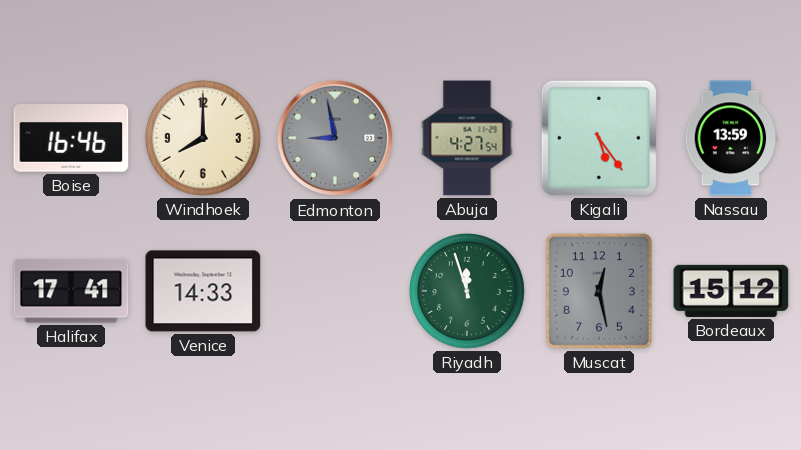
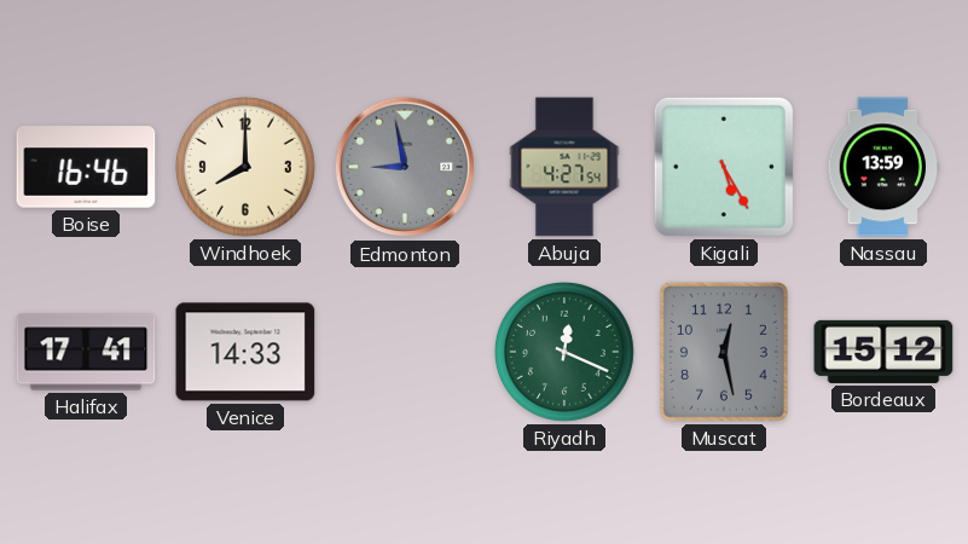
Kigali: 5:24 -> 5:25 (724, 167)
Riyadh: 11:57 -> 12:19 (566, 353)
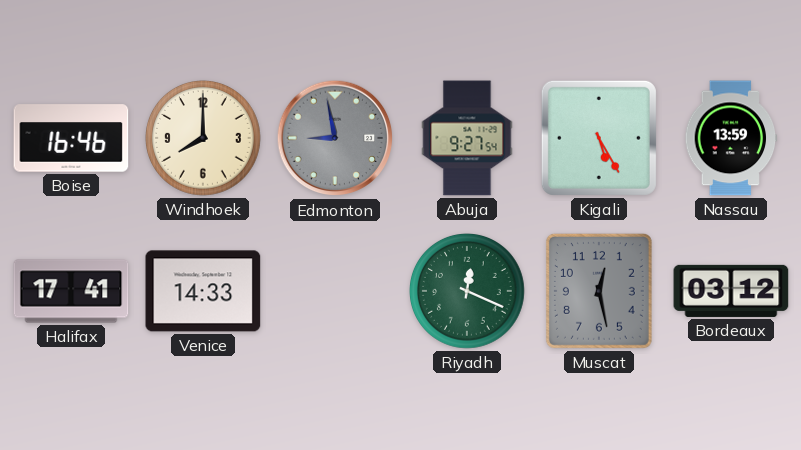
Abuja: 4:27 -> 9:27 (467, 138)
Bordeaux: 15:12 -> 03:12 (731, 291)
